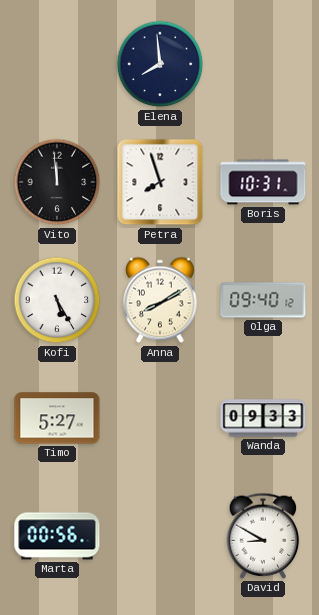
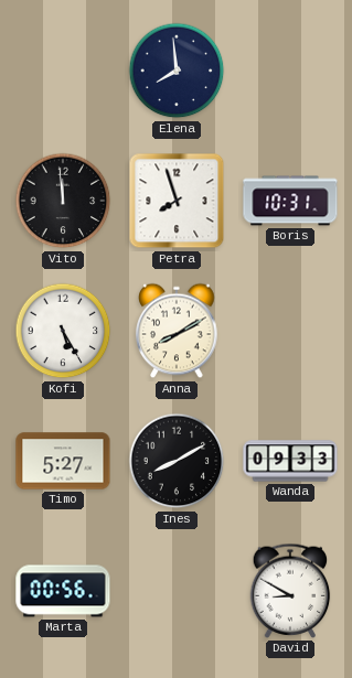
Olga: 09:40 -> none (263, 300)
Ines: none -> 8:10 (177, 461)
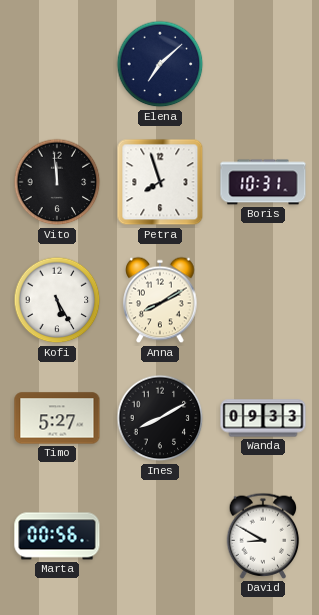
Elena: 7:59 -> 7:08 (160, 64)
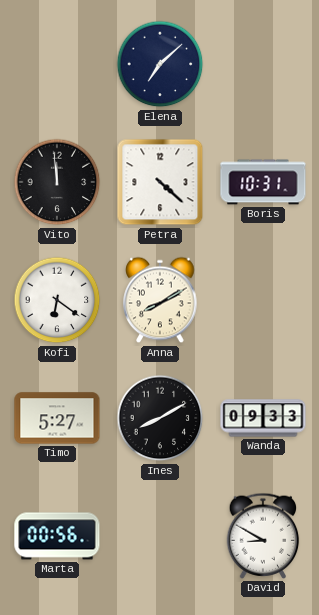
Petra: 7:57 -> 4:22 (160, 182)
Kofi: 5:25 -> 6:21 (57, 300)
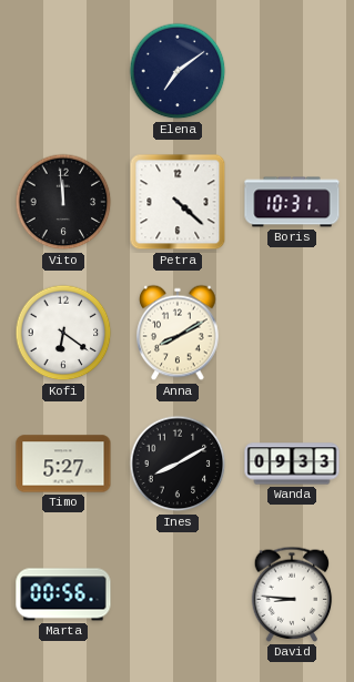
Elena: 7:08 -> 7:09 (178, 71)
David: 8:50 -> 8:46 (292, 594)
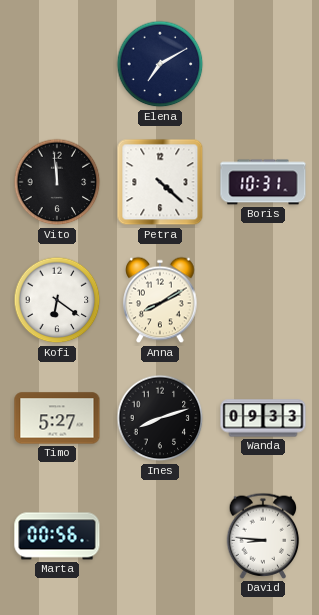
Elena: 7:09 -> 7:10 (160, 64)
Ines: 8:10 -> 8:12 (160, 418)
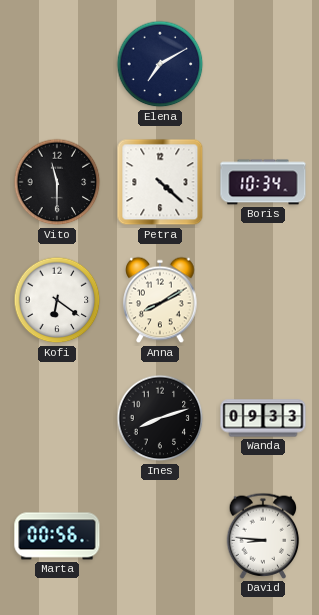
Vito: 11:59 -> 11:30 (57, 182)
Boris: 10:31 -> 10:34 (263, 182)
Timo: 5:27 -> none (57, 418)
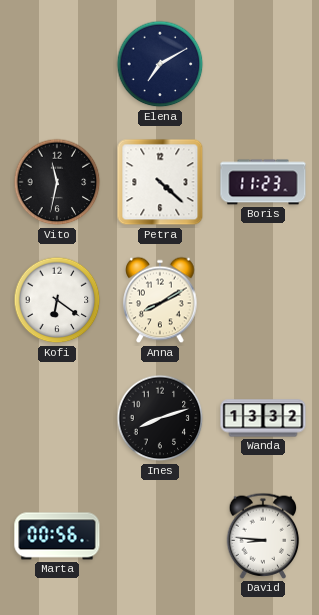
Vito: 11:30 -> 11:32 (57, 182)
Boris: 10:34 -> 11:23 (263, 182)
Wanda: 09:33 -> 13:32 (263, 418)
